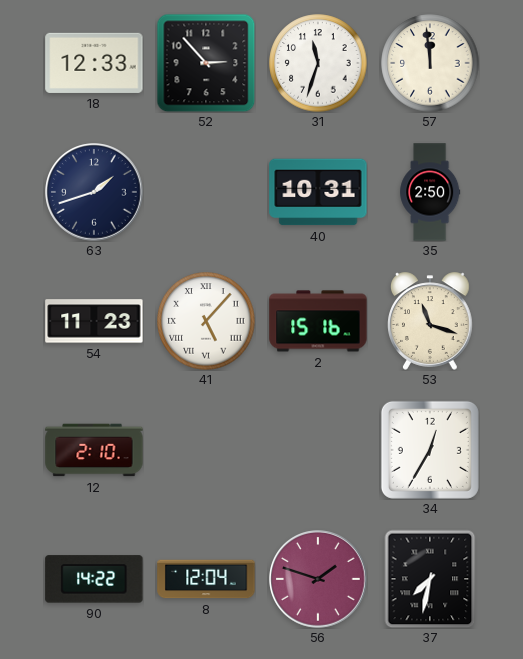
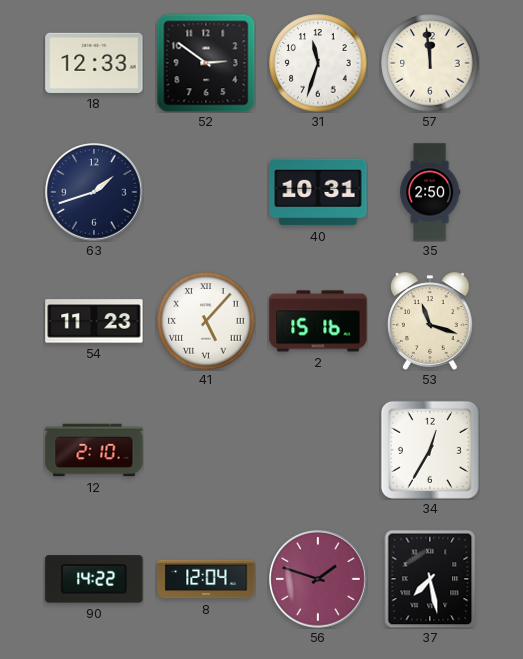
52: 2:53 -> 2:51 (206, 63)
37: 7:32 -> 7:28 (430, 579)
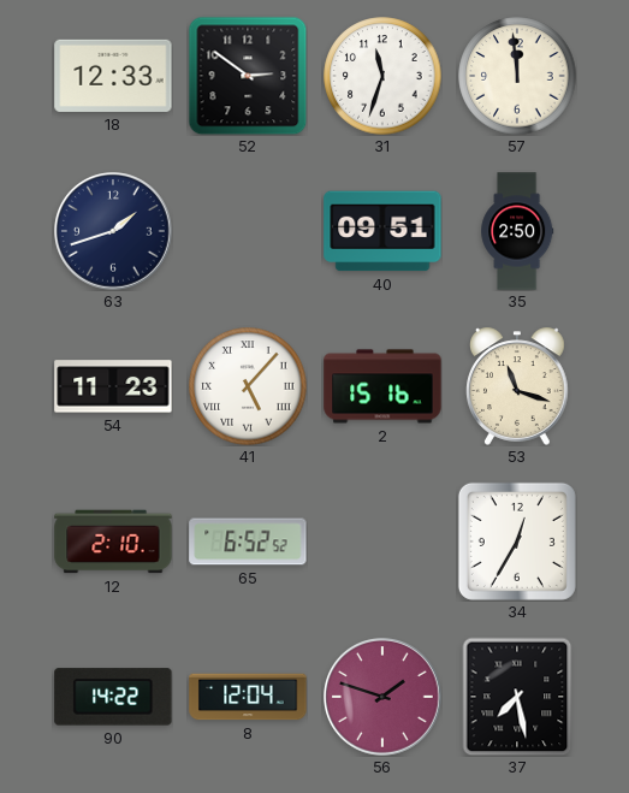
40: 10:31 -> 09:51 (382, 231)
65: none -> 6:52 (248, 542)
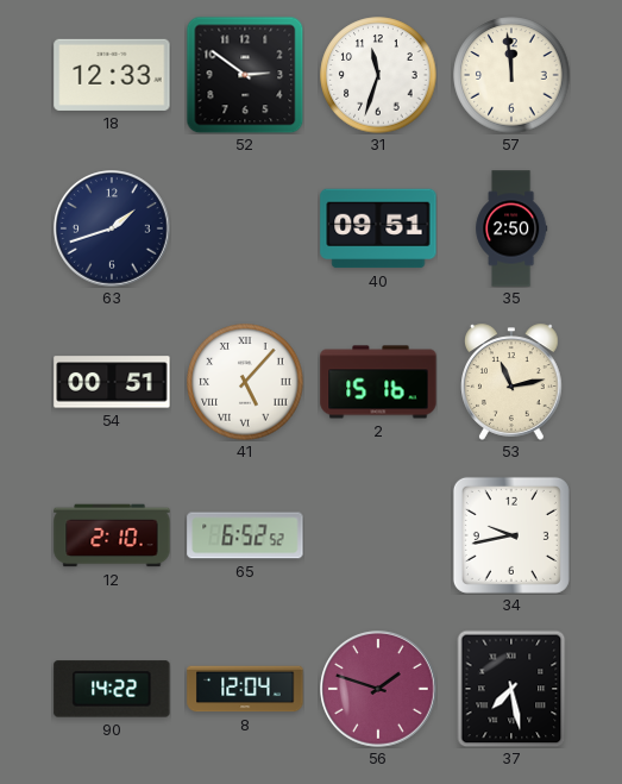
54: 11:23 -> 00:51 (112, 382)
53: 11:18 -> 11:13 (513, 382)
34: 12:35 -> 9:43 (511, 535)
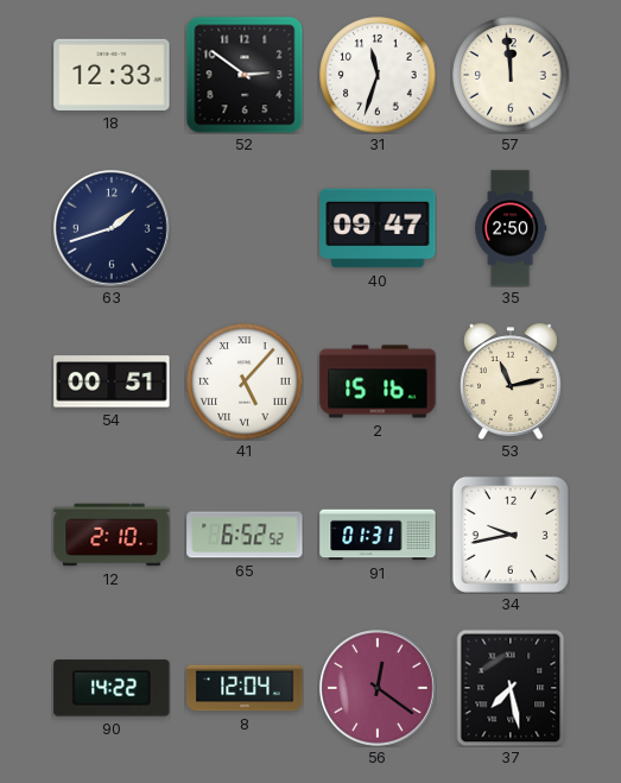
40: 09:51 -> 09:47 (378, 228)
91: none -> 01:31 (378, 535)
56: 1:48 -> 12:21 (378, 688)
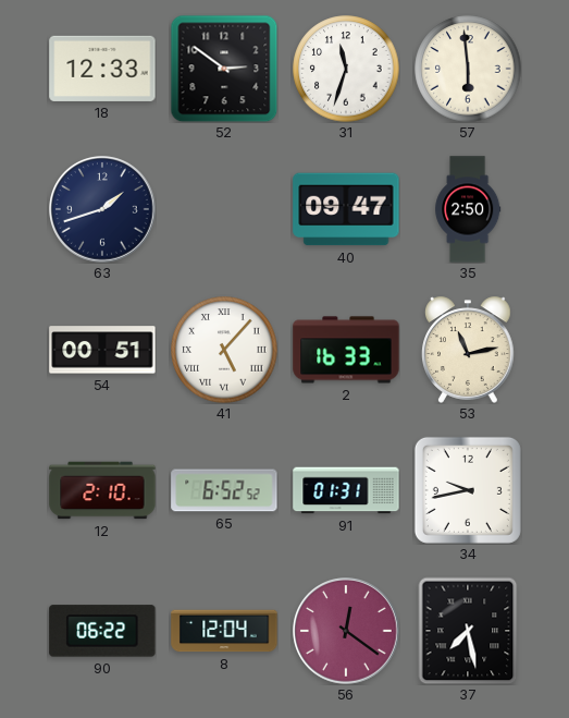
57: 11:59 -> 5:59 (468, 69)
2: 15:16 -> 16:33 (346, 350)
90: 14:22 -> 06:22 (102, 631)
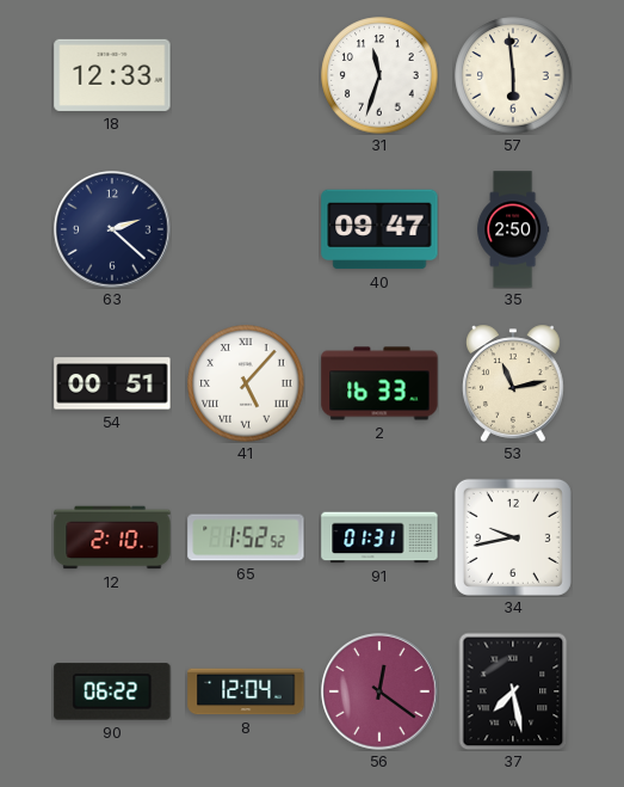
52: 2:51 -> none (224, 69)
63: 1:42 -> 2:22 (112, 229)
65: 6:52 -> 1:52 (246, 537)
